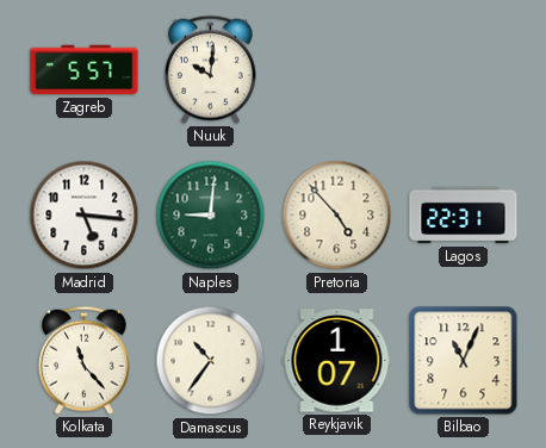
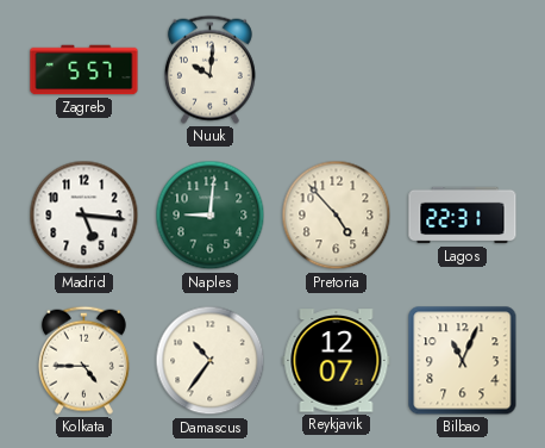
Kolkata: 11:23 -> 4:45 (83, 360)
Reykjavik: 1:07 -> 12:07 (337, 361)
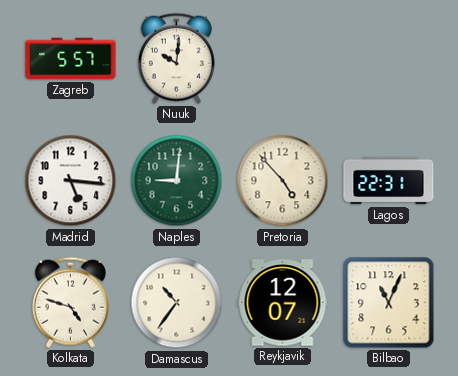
Kolkata: 4:45 -> 4:48 (70, 302)
